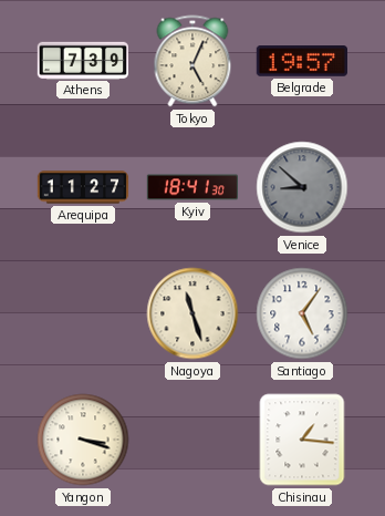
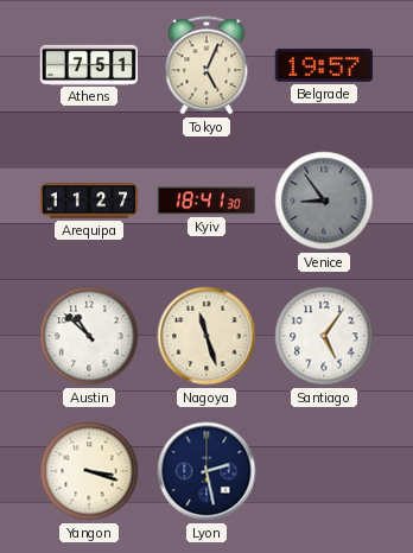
Athens: 7:39 -> 7:51 (89, 64)
Venice: 8:52 -> 8:54 (324, 201)
Austin: none -> 10:52 (89, 336)
Lyon: none -> 2:28 (206, 471)
Chisinau: 1:16 -> none (302, 440)
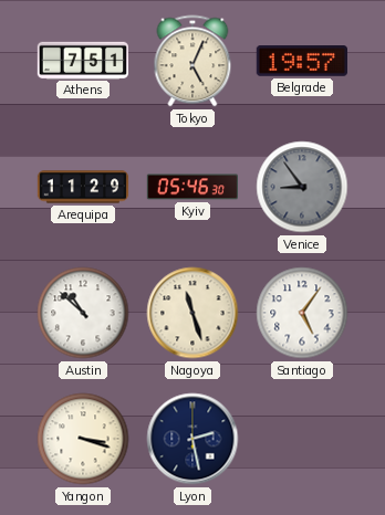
Arequipa: 11:27 -> 11:29 (83, 187)
Kyiv: 18:41 -> 05:46 (191, 187)
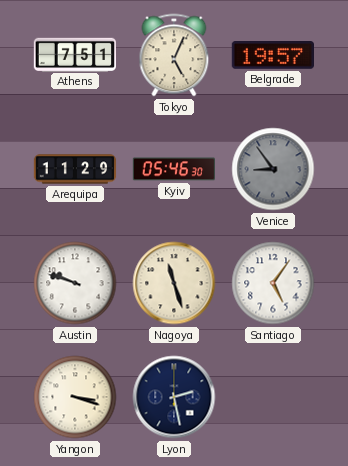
Austin: 10:52 -> 9:48 (75, 283)
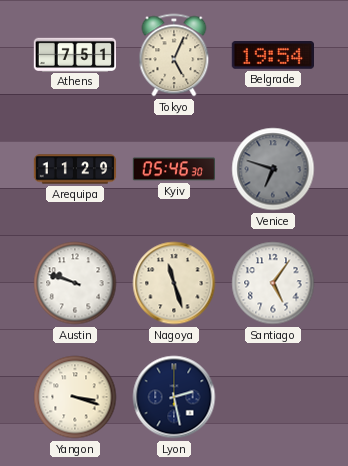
Belgrade: 19:57 -> 19:54 (272, 55)
Venice: 8:54 -> 6:48 (273, 169)
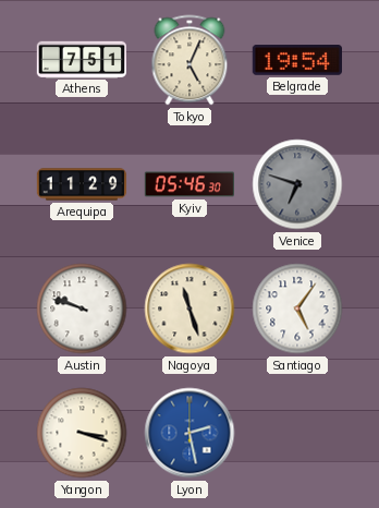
Lyon dial: navy -> blue (189, 433)
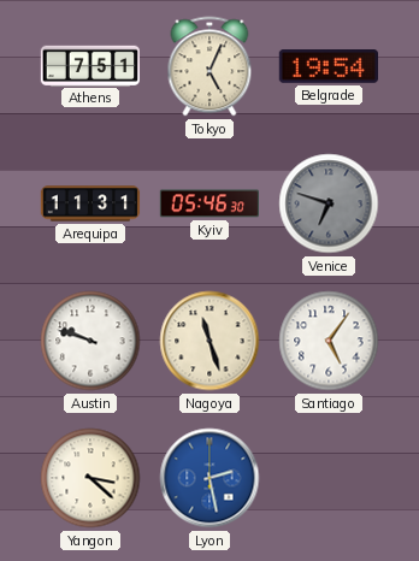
Arequipa: 11:29 -> 11:31 (90, 203)
Yangon: 3:18 -> 3:22 (90, 478)
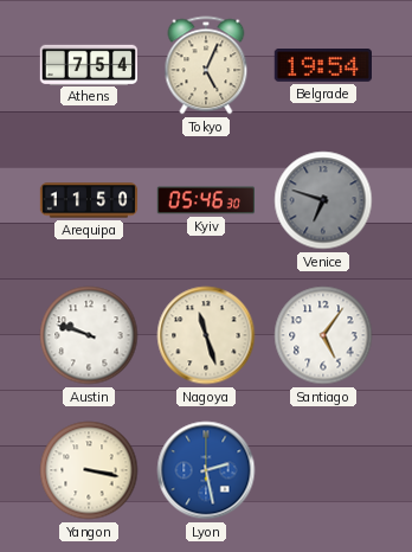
Athens: 7:51 -> 7:54 (89, 64)
Arequipa: 11:31 -> 11:50 (89, 200)
Yangon: 3:22 -> 3:17 (89, 470)
